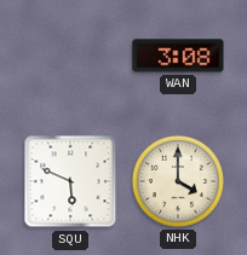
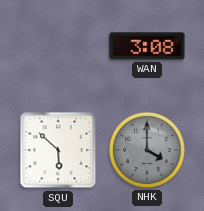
SQU: 5:49 -> 5:52 (58, 150)
NHK dial: cream -> grey (147, 150)
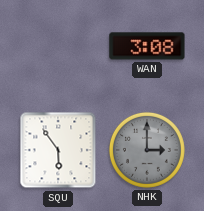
SQU: 5:52 -> 5:54 (58, 150)
NHK: 4:00 -> 3:00 (147, 150)
